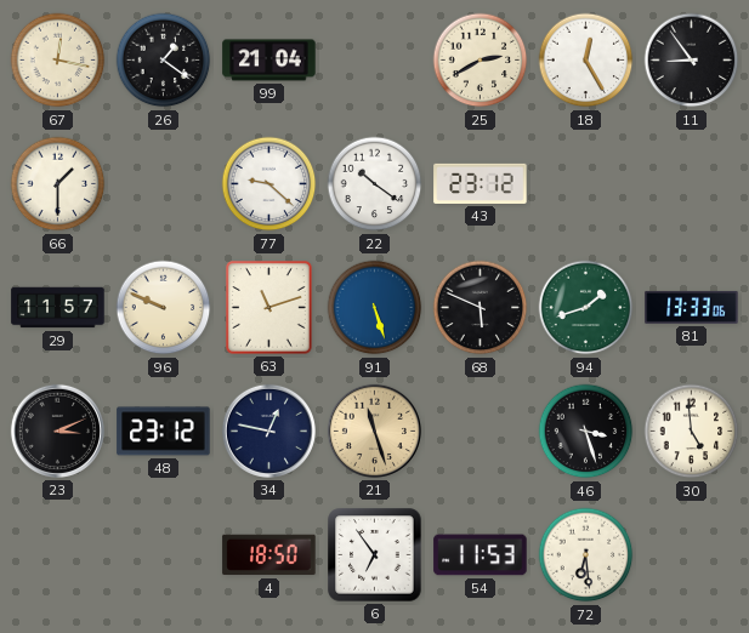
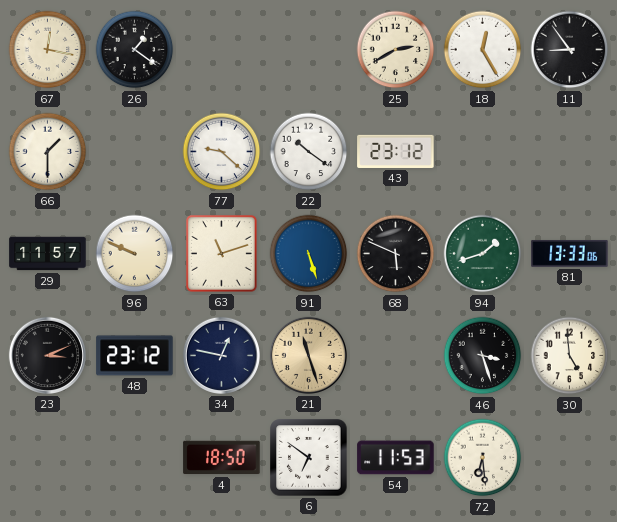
99: 21:04 -> none (269, 61)
6: 6:54 -> 6:51 (309, 458)
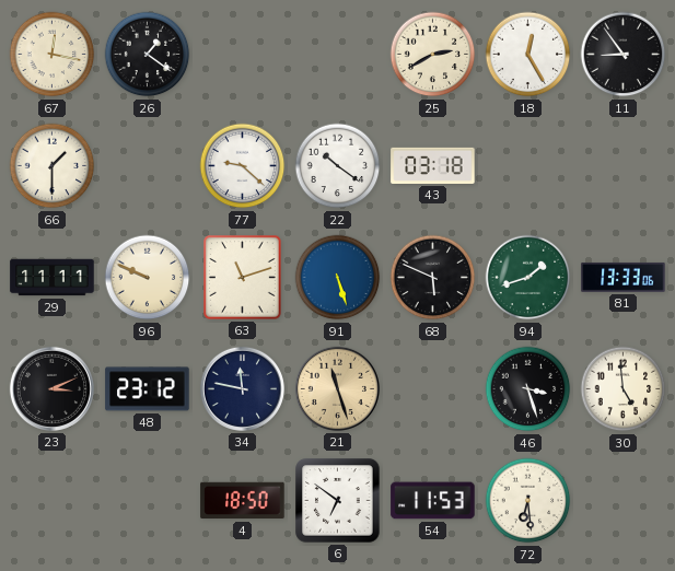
43: 23:12 -> 03:18 (433, 165)
29: 11:57 -> 11:11 (53, 278)
34: 12:47 -> 11:47 (242, 388)
